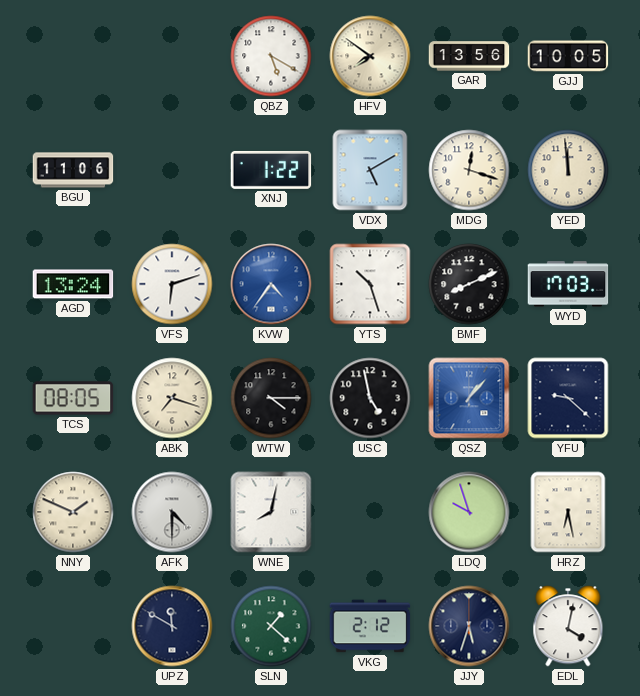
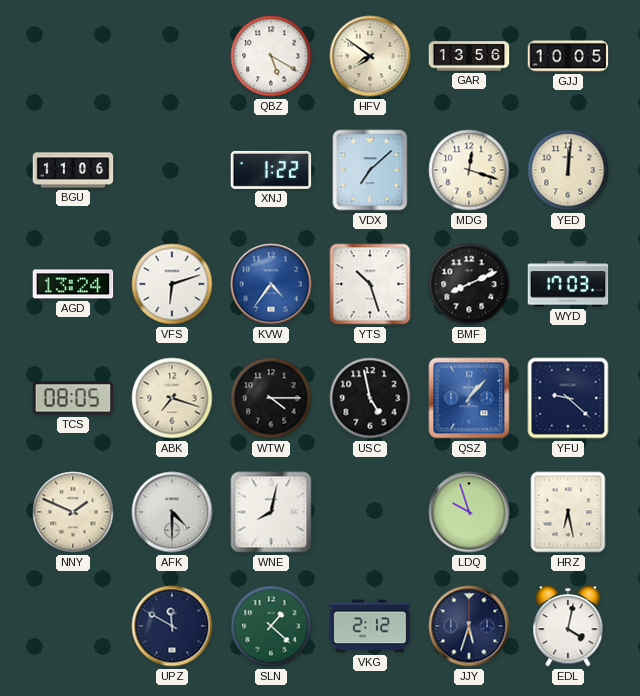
VDX: 5:10 -> 7:08 (370, 170)
YED: 11:59 -> 12:01 (568, 170)
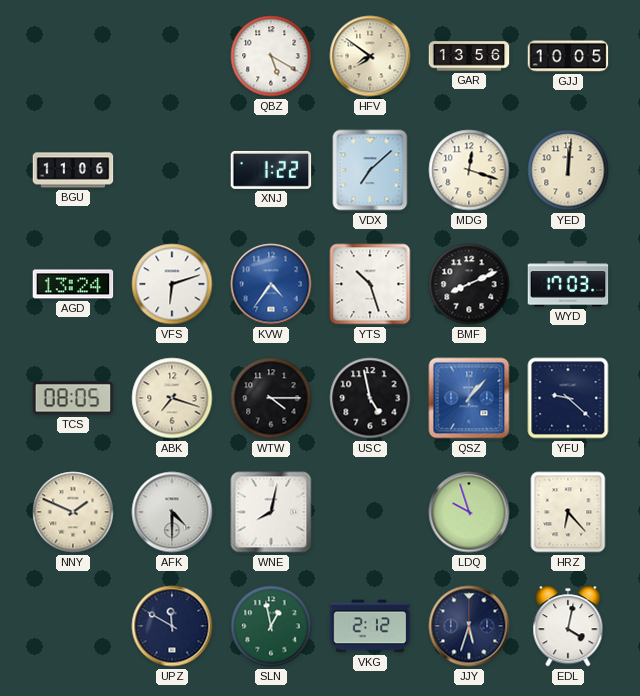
HRZ: 6:28 -> 6:23 (568, 512)
SLN: 1:22 -> 12:58 (271, 626)
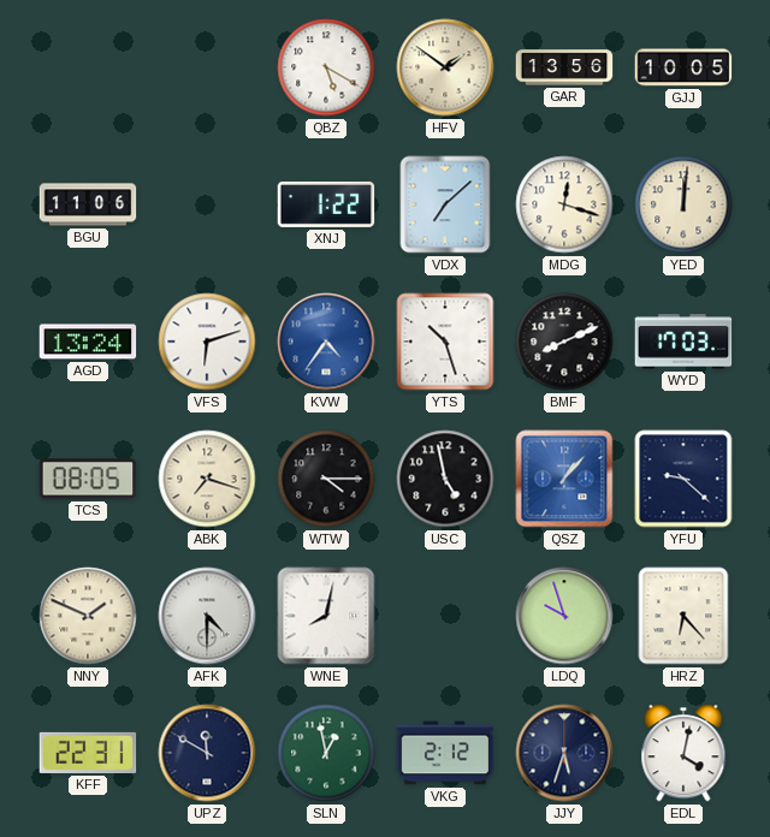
HFV: 7:51 -> 1:51 (445, 67)
KFF: none -> 22:31 (88, 753)
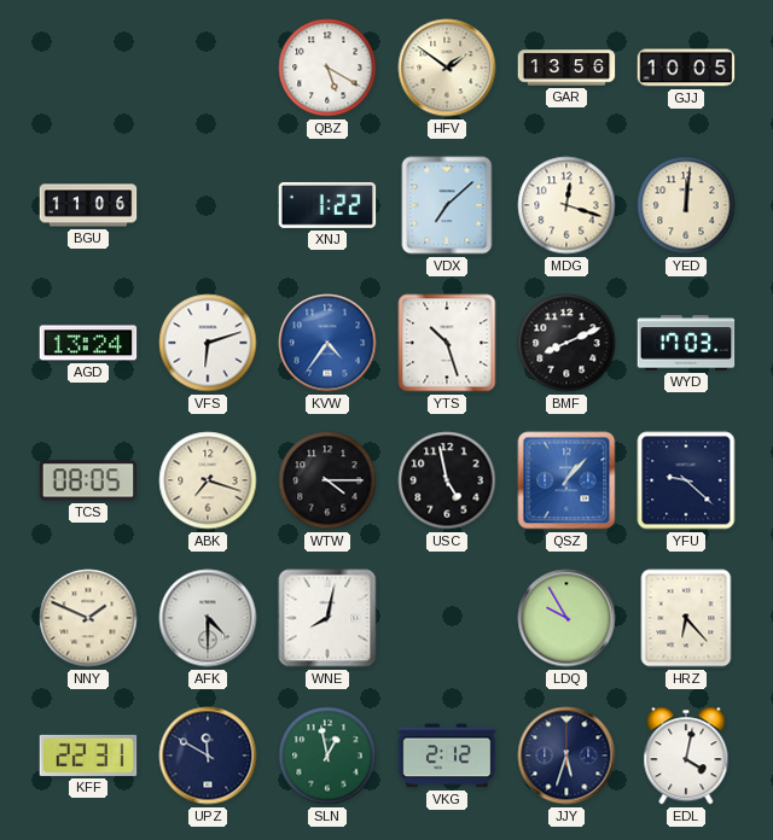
LDQ: 9:57 -> 9:55 (566, 618)
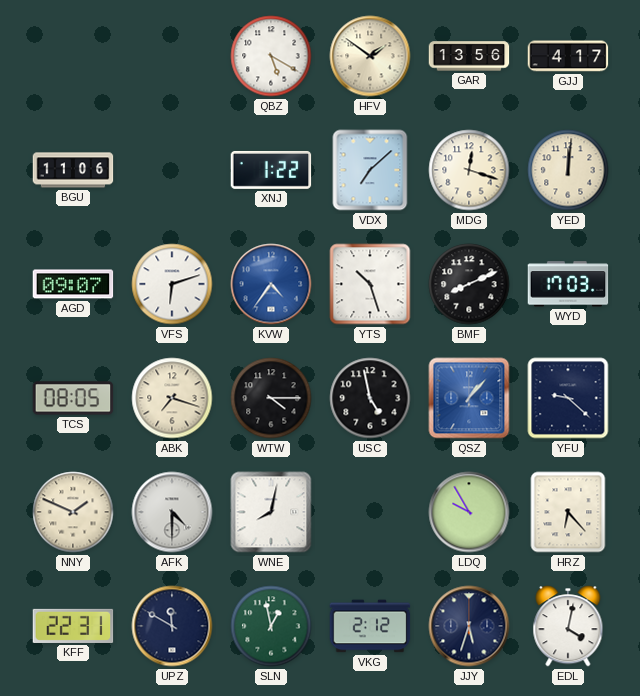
GJJ: 10:05 -> 4:17 (568, 56)
AGD: 13:24 -> 09:07 (73, 284)
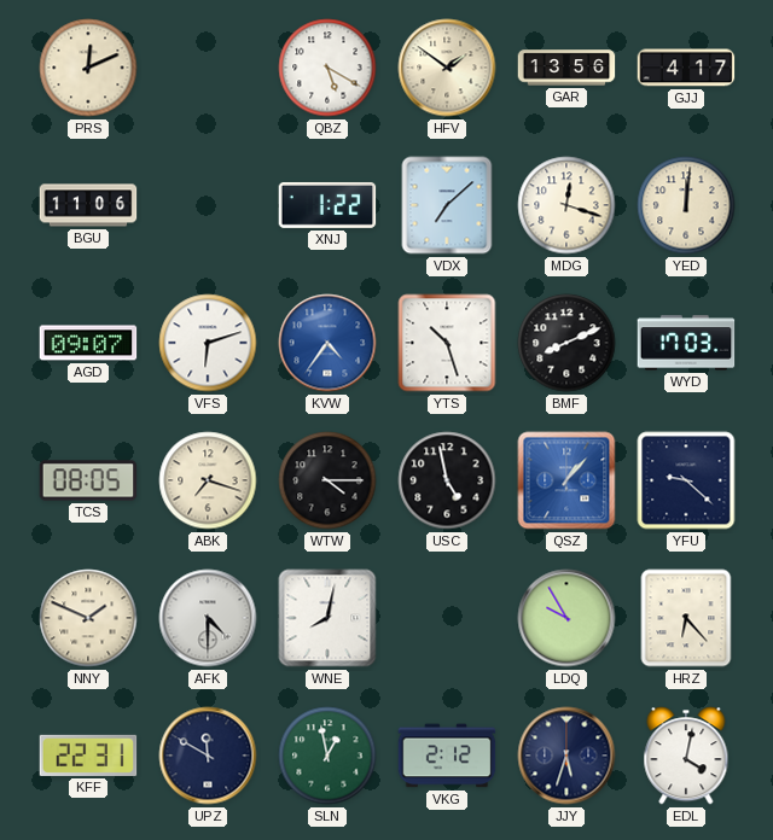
PRS: none -> 12:11 (88, 68)
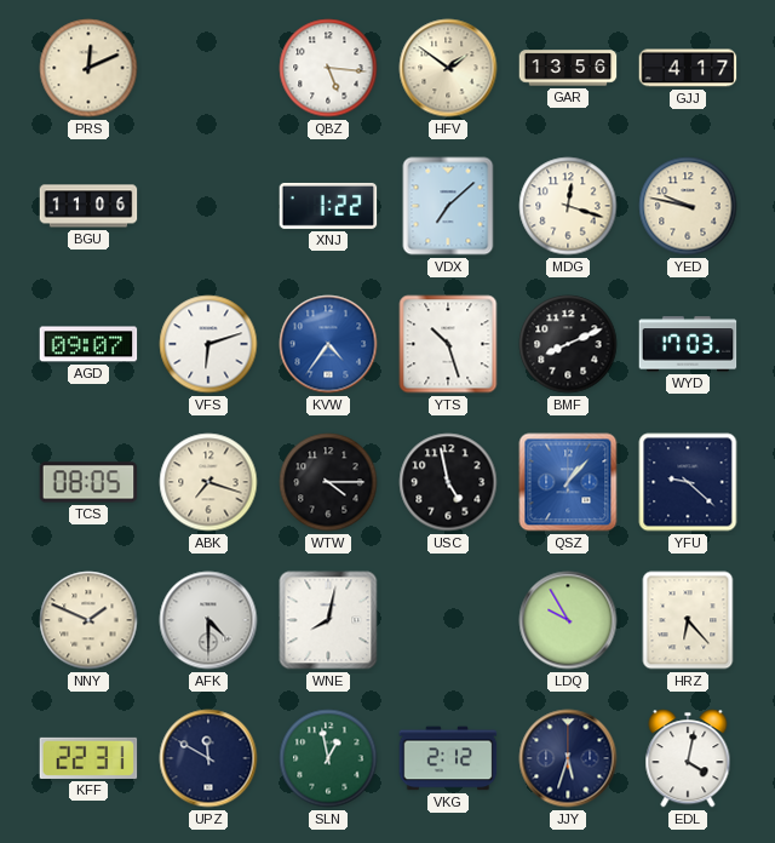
QBZ: 5:20 -> 5:16 (328, 68)
YED: 12:01 -> 9:47 (688, 206)
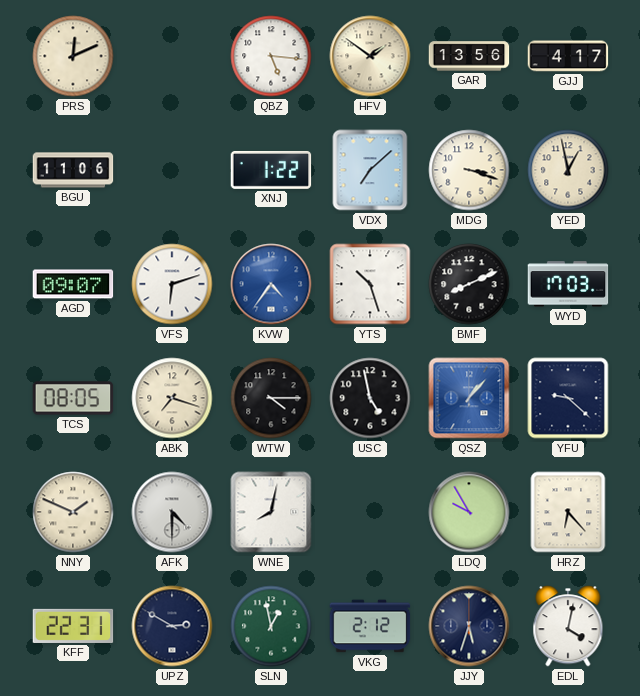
MDG: 12:18 -> 3:18 (469, 170)
YED: 9:47 -> 12:58 (568, 170)
UPZ: 11:50 -> 2:50 (172, 626)
